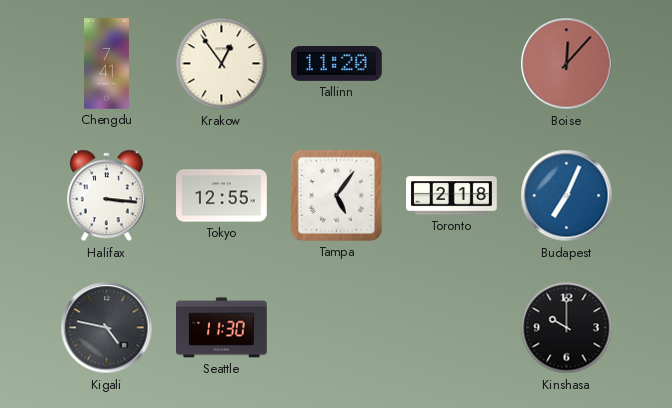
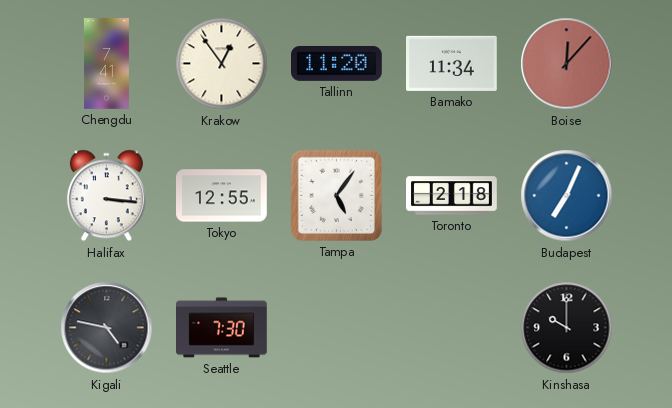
Bamako: none -> 11:34 (452, 63)
Seattle: 11:30 -> 7:30 (222, 328)
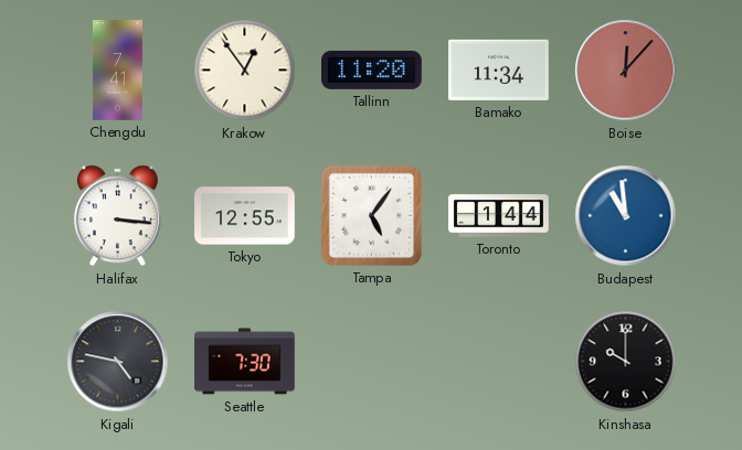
Toronto: 2:18 -> 1:44 (499, 216)
Budapest: 7:04 -> 10:59 (626, 216)
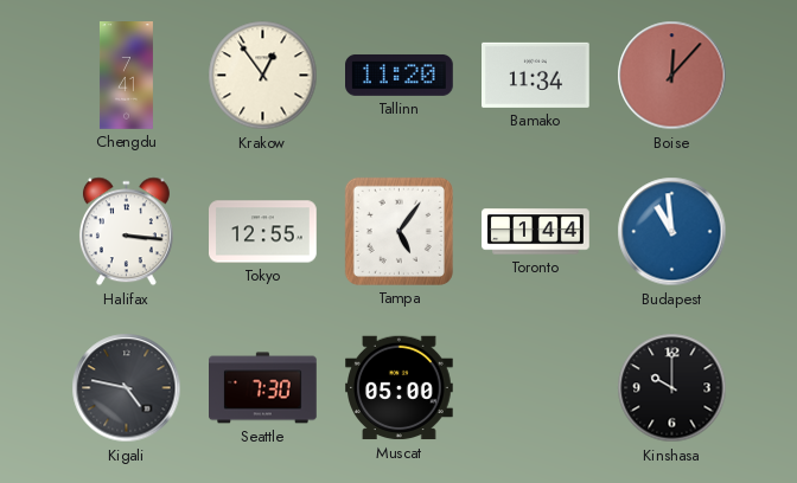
Muscat: none -> 05:00 (400, 388)
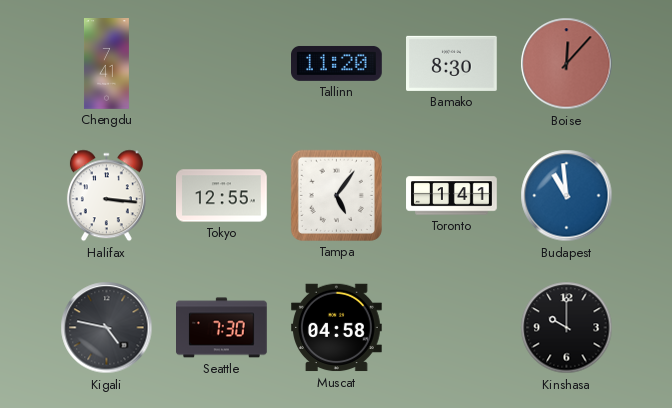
Krakow: 12:54 -> none (263, 76)
Bamako: 11:34 -> 8:30 (452, 63)
Toronto: 1:44 -> 1:41 (452, 196)
Muscat: 05:00 -> 04:58 (337, 328)
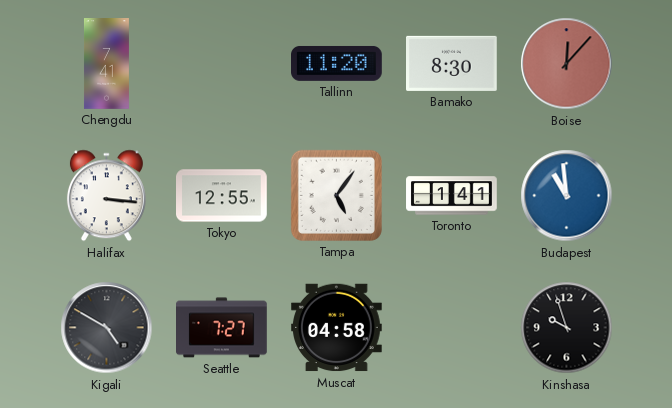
Kigali: 4:47 -> 4:50 (107, 328)
Seattle: 7:30 -> 7:27 (222, 328)
Kinshasa: 10:00 -> 9:57 (567, 328)
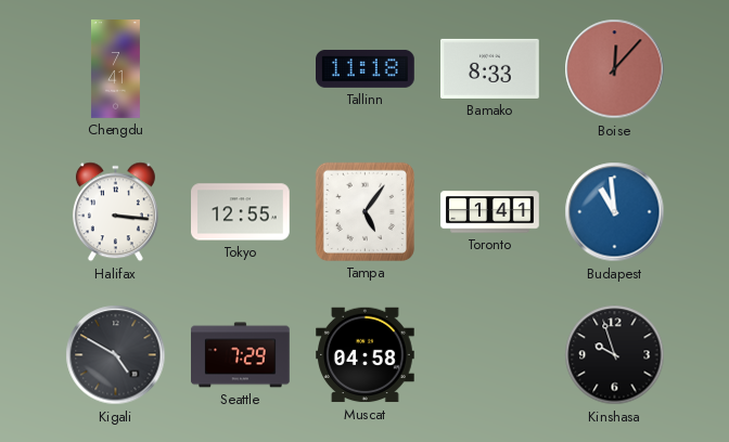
Tallinn: 11:20 -> 11:18 (366, 68)
Bamako: 8:30 -> 8:33 (490, 68)
Seattle: 7:27 -> 7:29 (241, 355)
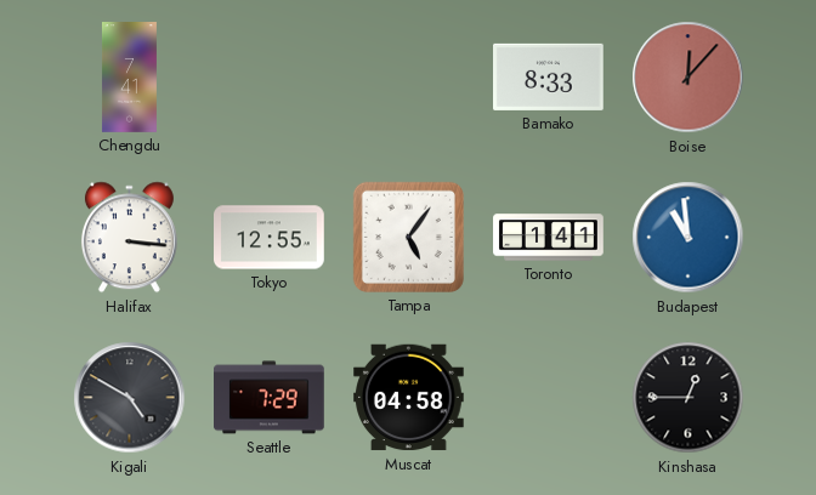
Tallinn: 11:18 -> none (366, 68)
Kinshasa: 9:57 -> 12:45 (688, 398)
